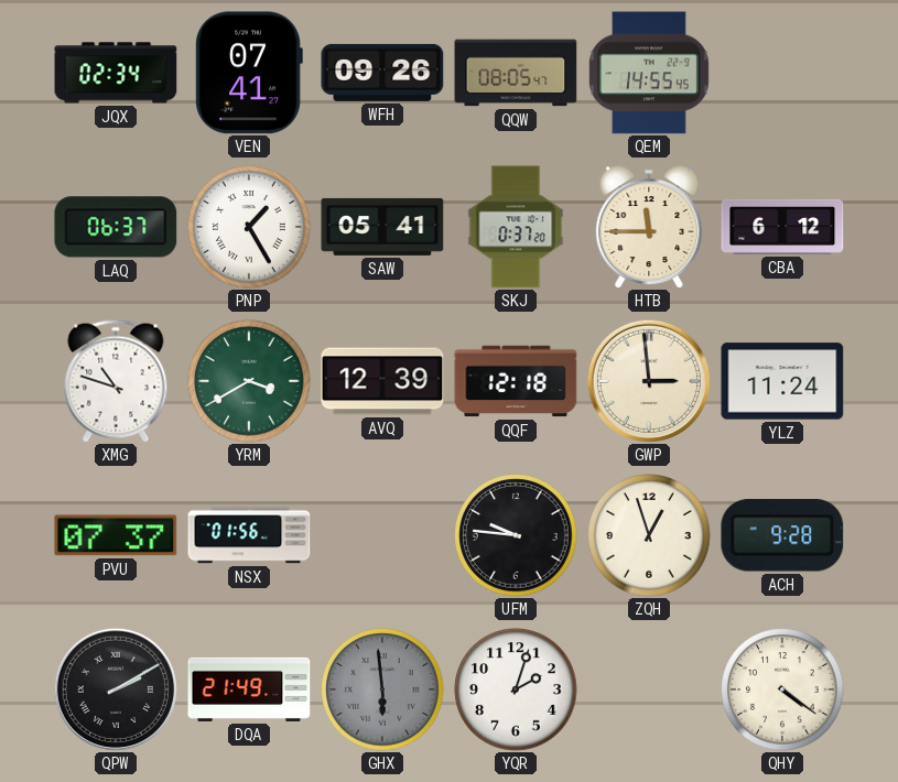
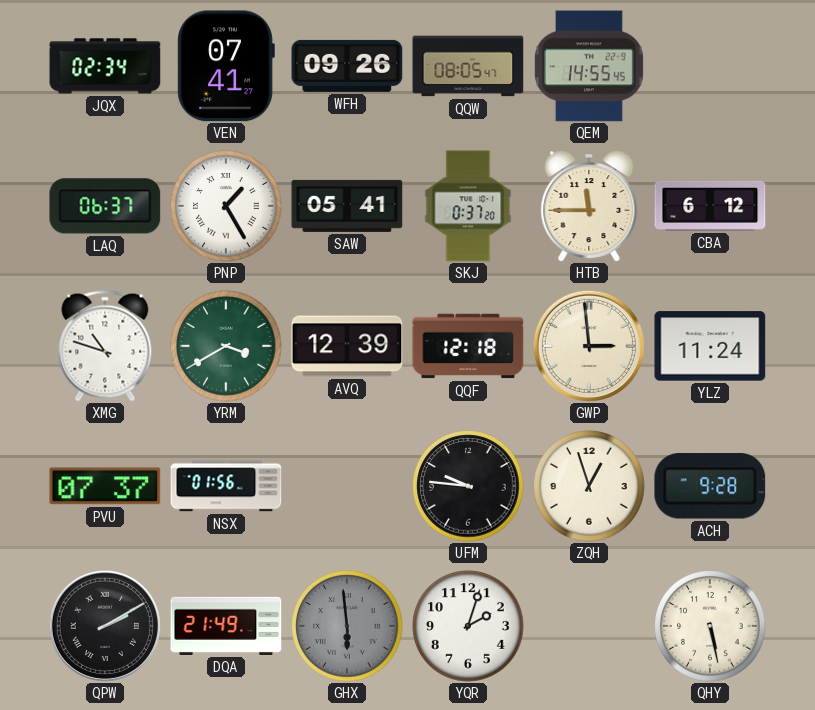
QHY: 4:21 -> 5:28 (710, 626)
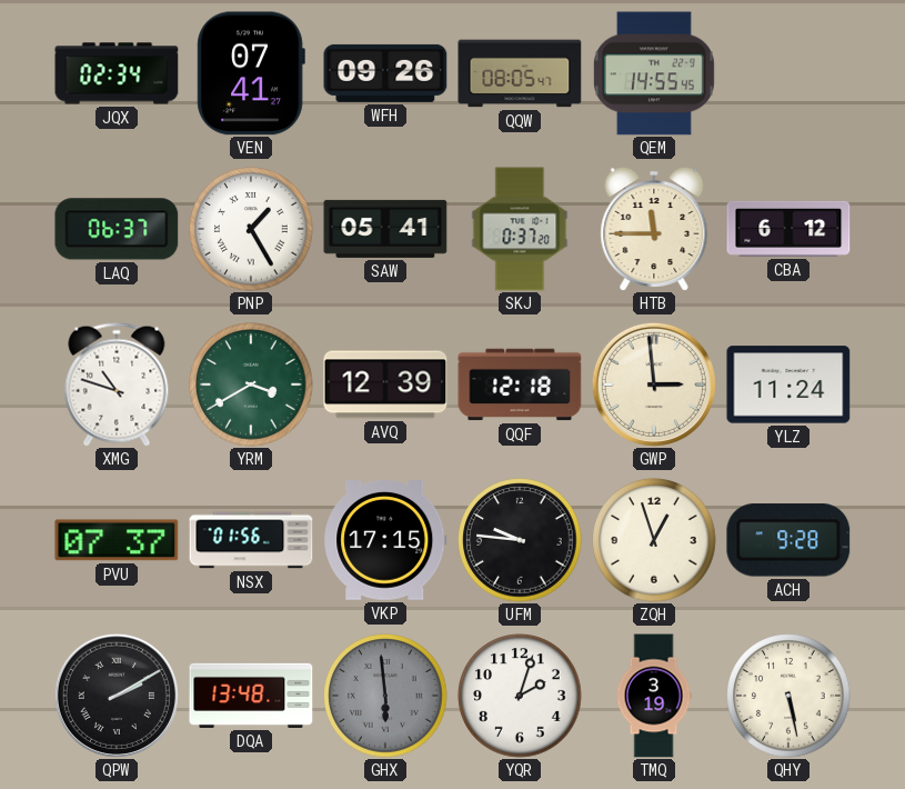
VKP: none -> 17:15 (385, 541)
DQA: 21:49 -> 13:48 (251, 696)
TMQ: none -> 3:19 (654, 696)
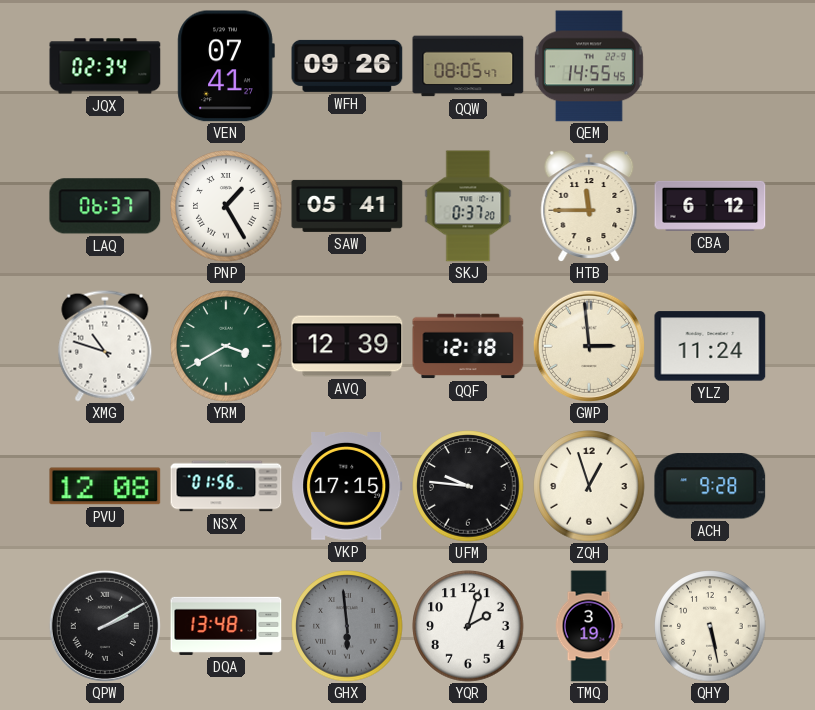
PVU: 07:37 -> 12:08 (105, 486)
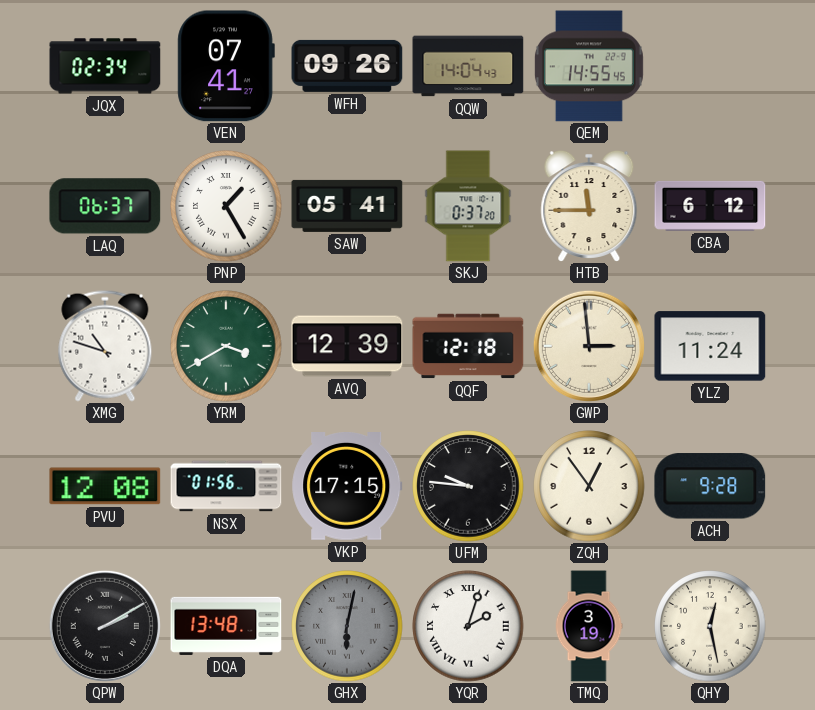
QQW: 08:05 -> 14:04 (468, 66)
ZQH: 12:57 -> 12:54 (589, 486)
GHX: 5:59 -> 6:02 (347, 626)
YQR numerals: Arabic -> Roman (468, 626)
QHY: 5:28 -> 12:28 (710, 626)
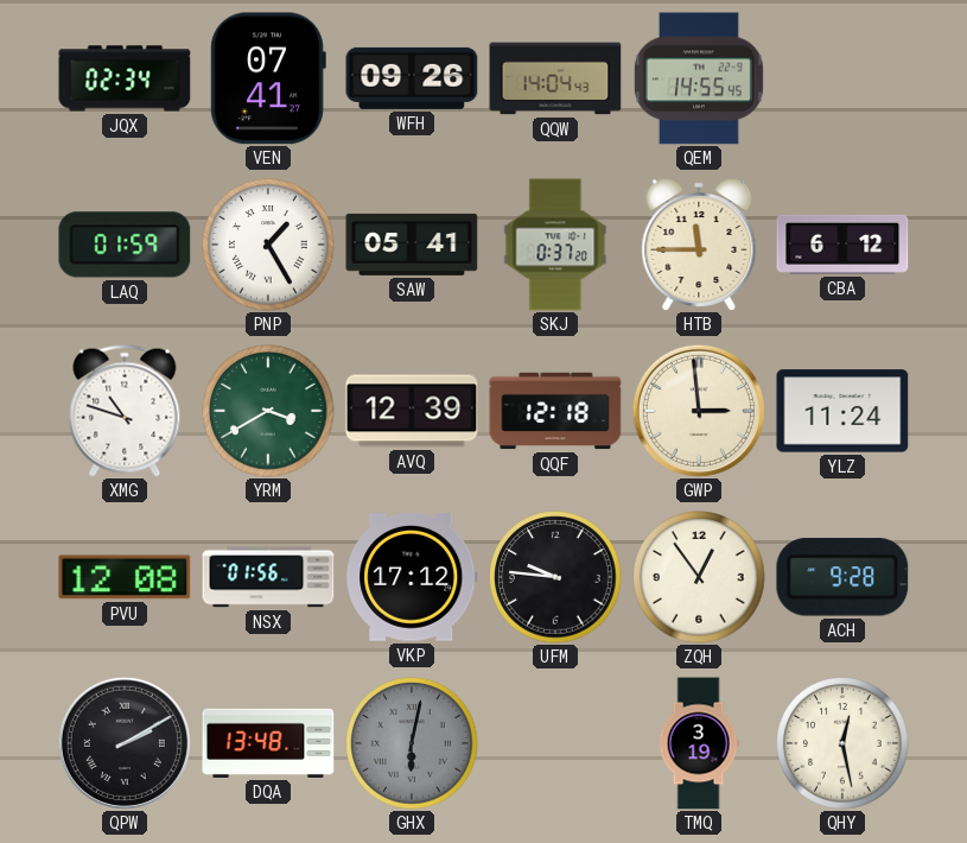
LAQ: 06:37 -> 01:59 (125, 245)
VKP: 17:15 -> 17:12 (412, 578)
YQR: 2:03 -> none (468, 626)
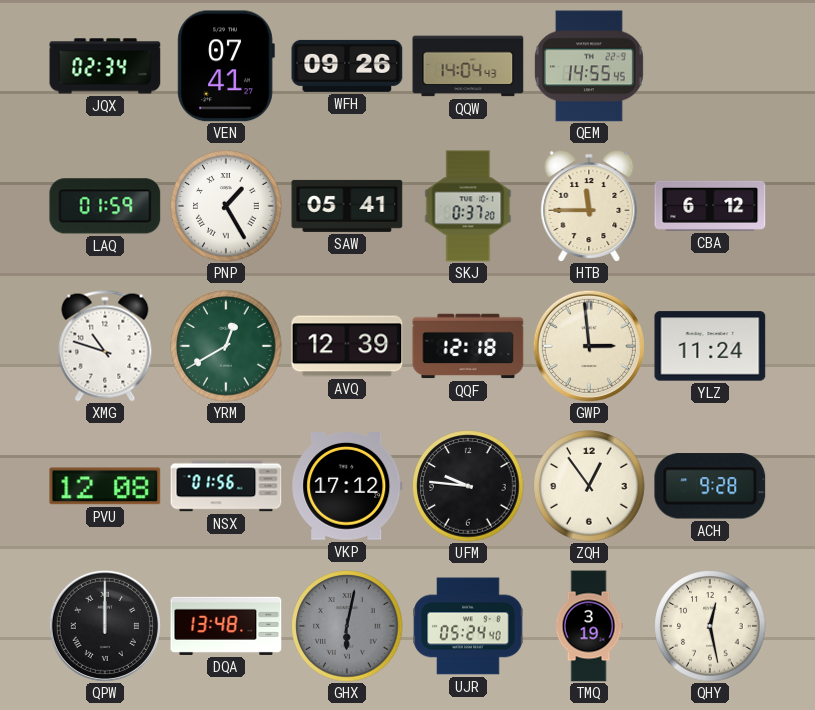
YRM: 3:40 -> 12:40 (226, 346)
QPW: 2:10 -> 12:00 (105, 626)
UJR: none -> 05:24 (468, 626)
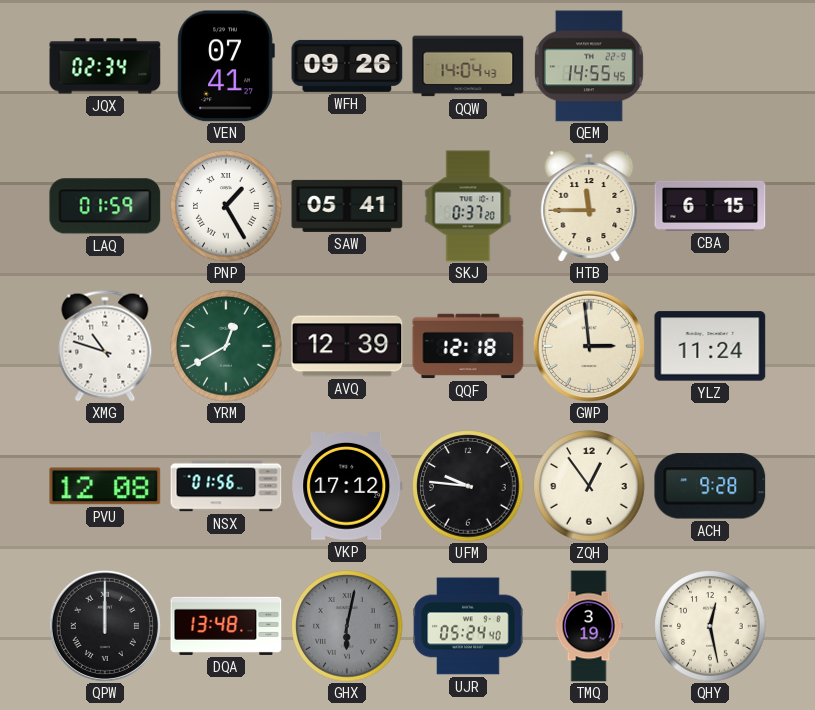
CBA: 6:12 -> 6:15 (710, 206)
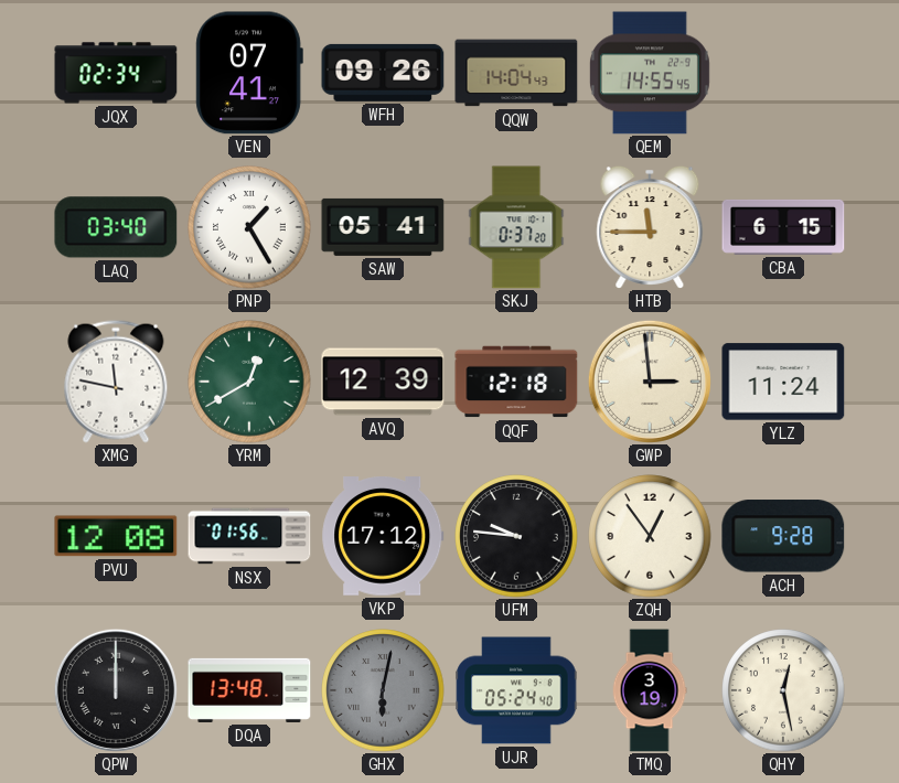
LAQ: 01:59 -> 03:40 (116, 227)
XMG: 10:48 -> 11:47 (116, 382)
